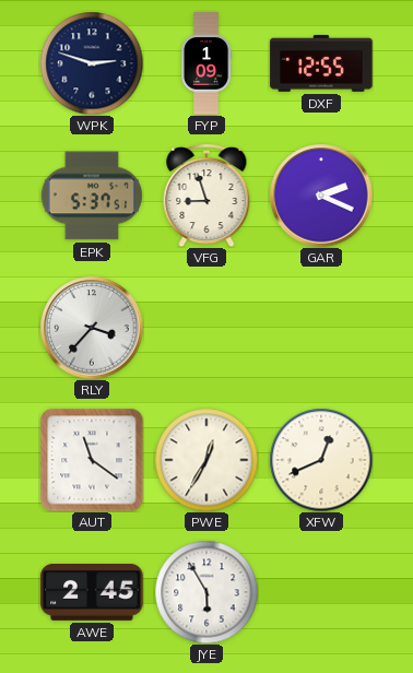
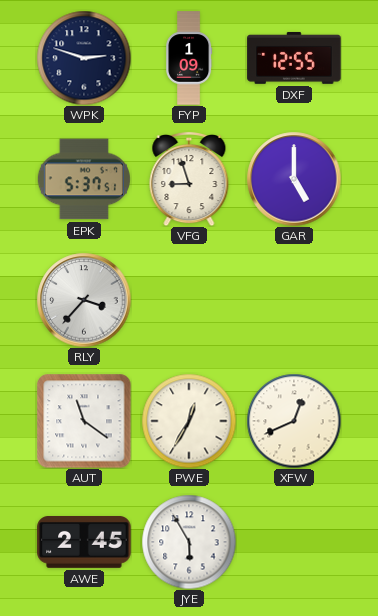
GAR: 2:19 -> 5:00 (294, 179)
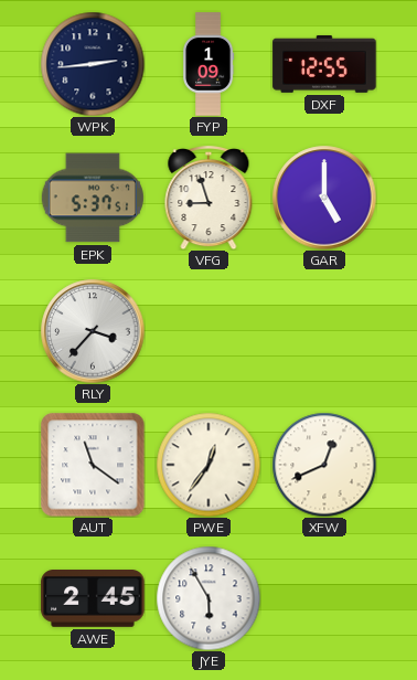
WPK: 2:48 -> 2:44 (93, 64)
PWE: 12:35 -> 12:36 (209, 465)
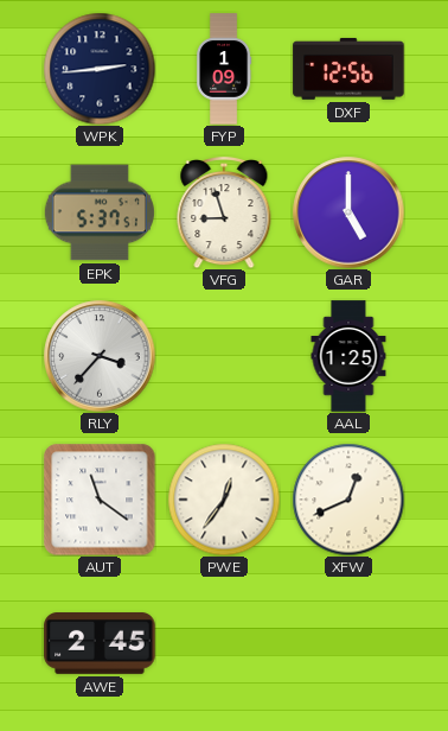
DXF: 12:55 -> 12:56 (348, 69)
AAL: none -> 1:25 (348, 356)
JYE: 5:55 -> none (209, 598)
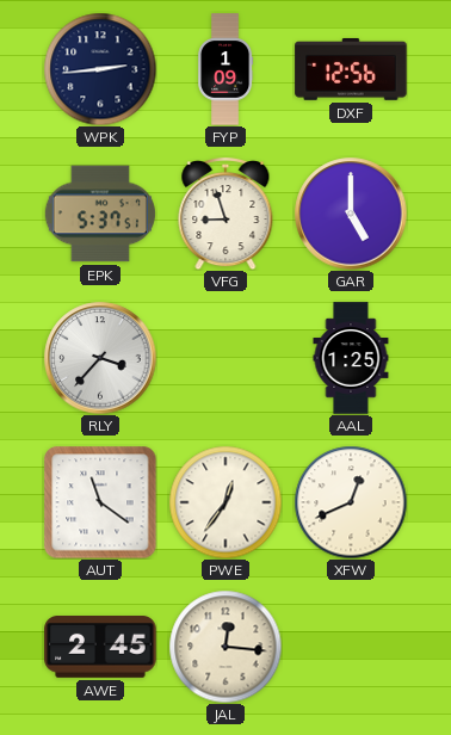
JAL: none -> 12:16 (225, 647)
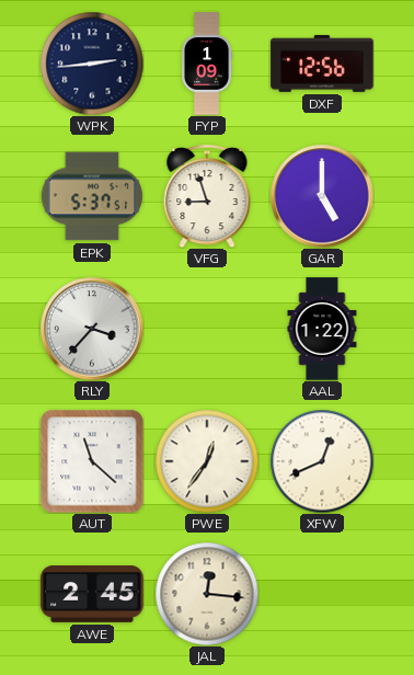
AAL: 1:25 -> 1:22 (322, 329)
AUT: 11:21 -> 11:22 (92, 461)
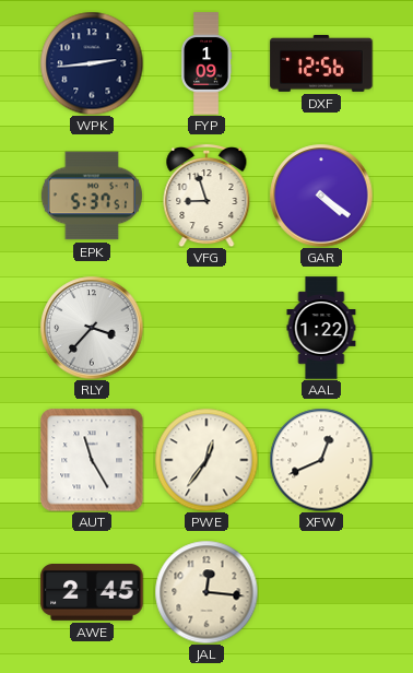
GAR: 5:00 -> 4:21 (321, 196)
AUT: 11:22 -> 11:25 (92, 460)
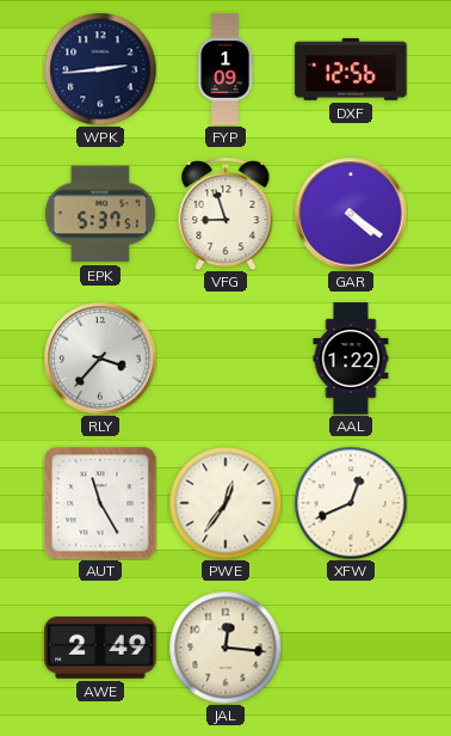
AWE: 2:45 -> 2:49 (100, 649)
